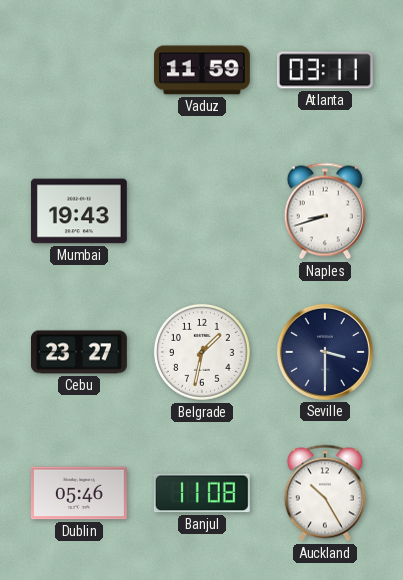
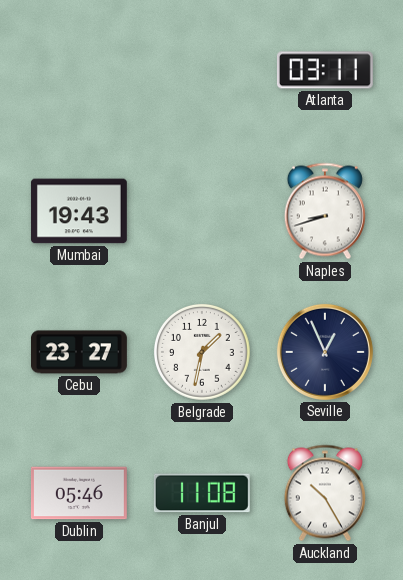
Vaduz: 11:59 -> none (202, 70)
Seville: 3:30 -> 12:56 (325, 352)
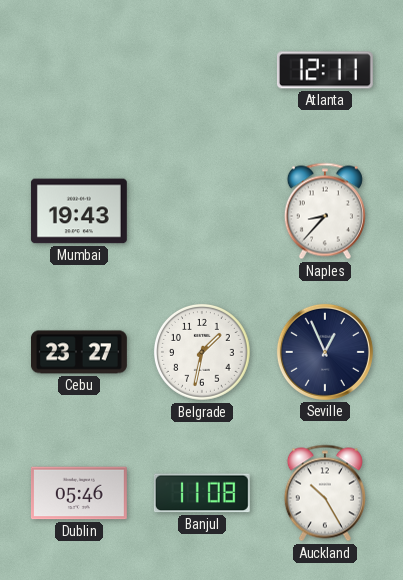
Atlanta: 03:11 -> 12:11 (325, 70)
Naples: 8:42 -> 8:37 (325, 211)
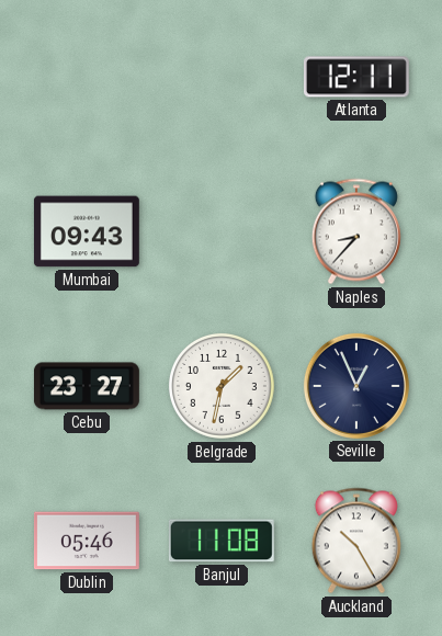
Mumbai: 19:43 -> 09:43 (87, 231)
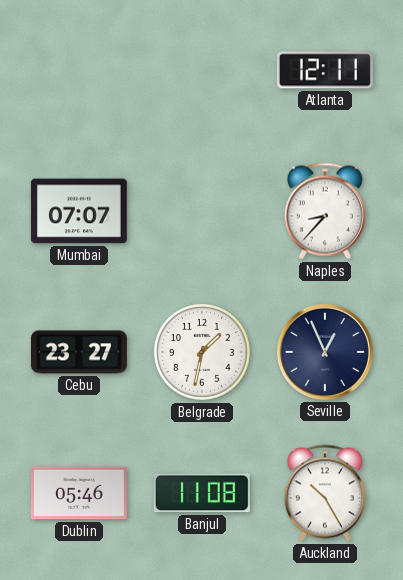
Mumbai: 09:43 -> 07:07 (79, 211)
